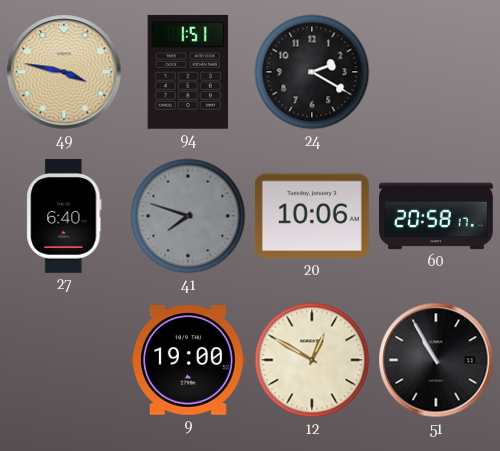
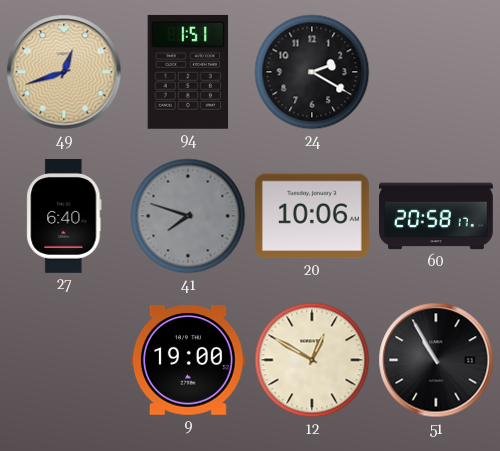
49: 3:47 -> 12:42 (64, 72)
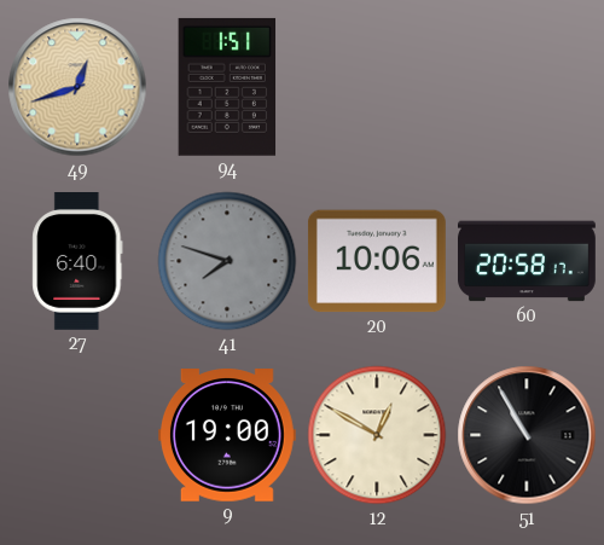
24: 2:20 -> none (312, 72)
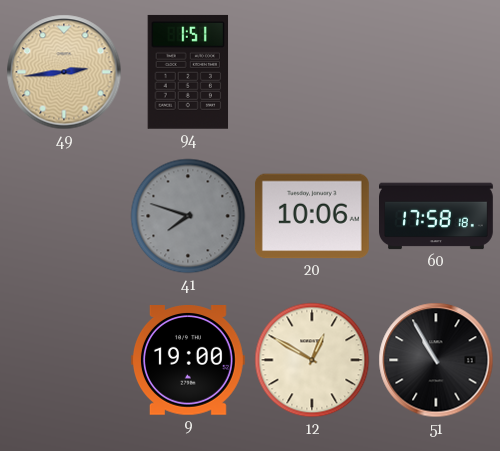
49: 12:42 -> 2:44 (64, 72)
27: 6:40 -> none (77, 262)
60: 20:58 -> 17:58 (437, 216)
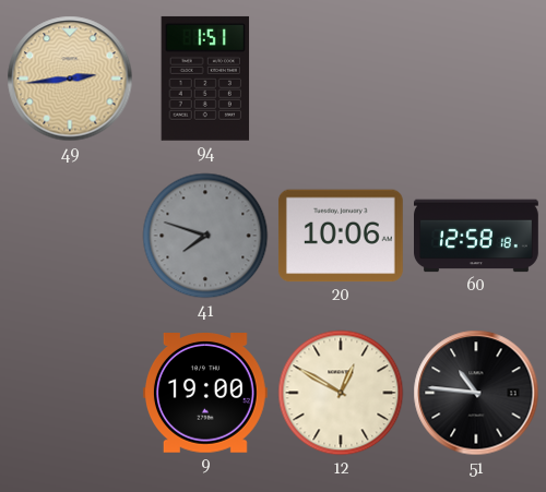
60: 17:58 -> 12:58 (477, 236)
51: 10:55 -> 10:46 (476, 393)
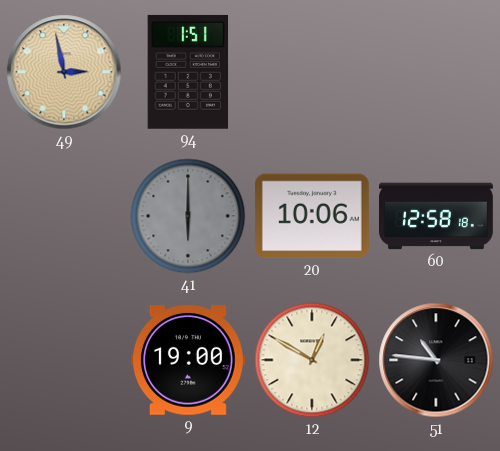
49: 2:44 -> 2:58 (64, 72)
41: 7:48 -> 6:00 (188, 216)
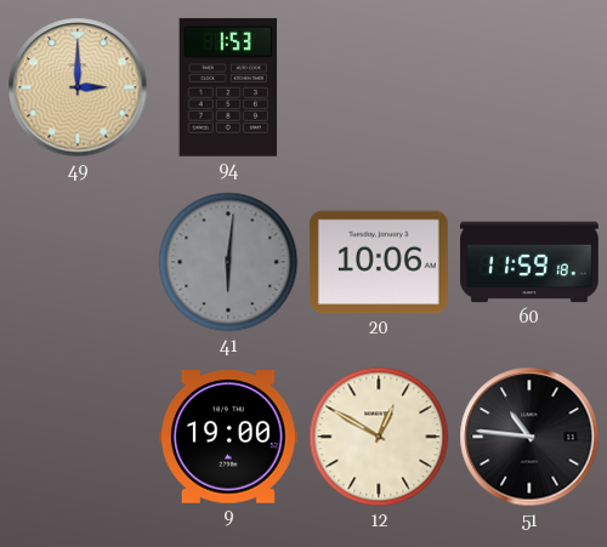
49: 2:58 -> 3:00 (78, 87)
94: 1:51 -> 1:53 (228, 87)
41: 6:00 -> 6:01 (228, 262)
60: 12:58 -> 11:59 (531, 262)
